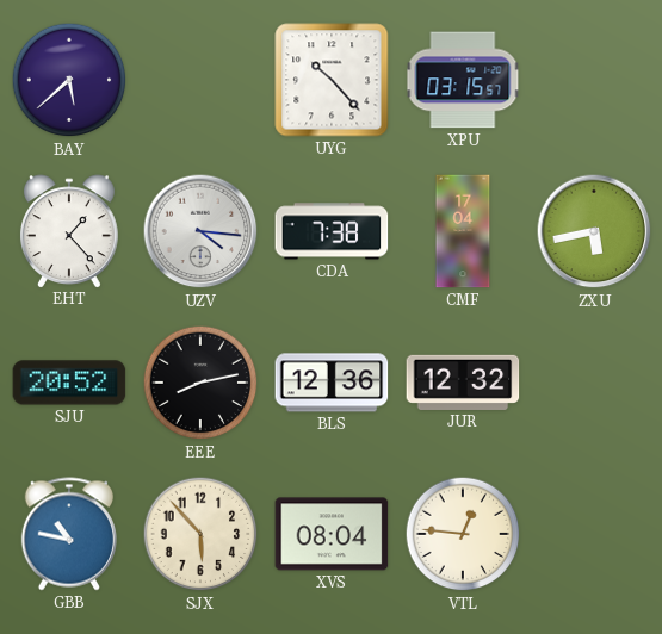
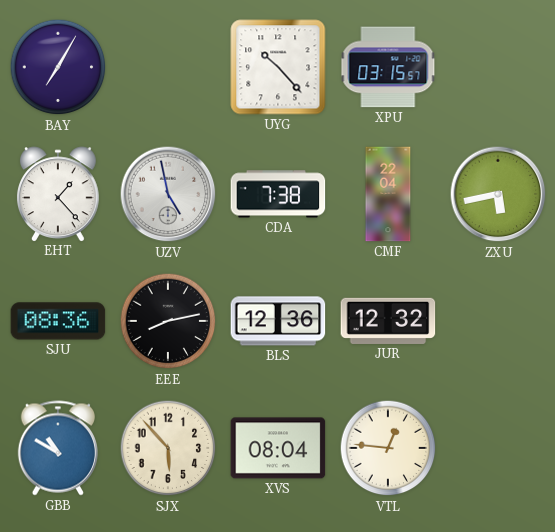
BAY: 5:38 -> 7:05 (58, 67)
UZV: 4:16 -> 4:58 (168, 194)
CMF: 17:04 -> 22:04 (388, 194)
SJU: 20:52 -> 08:36 (58, 321)
GBB: 10:47 -> 10:50 (57, 448)
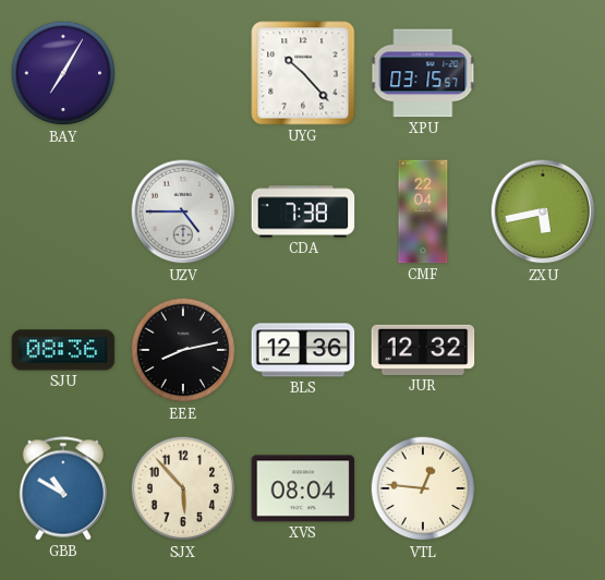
EHT: 1:23 -> none (58, 194)
UZV: 4:58 -> 4:45 (183, 212)
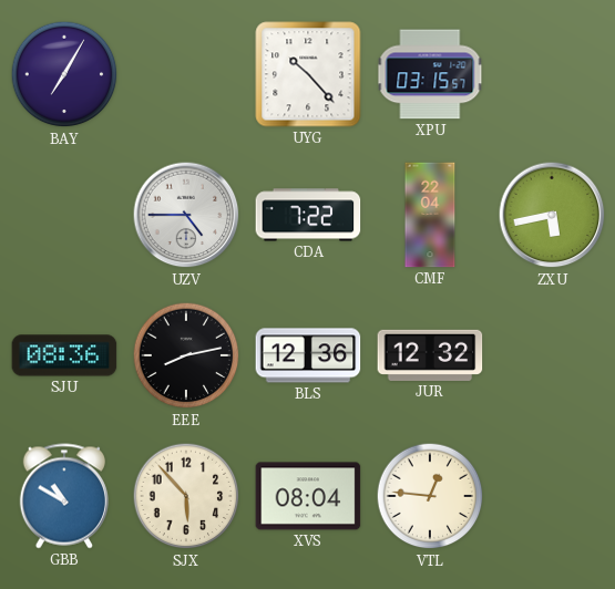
CDA: 7:38 -> 7:22 (308, 215)
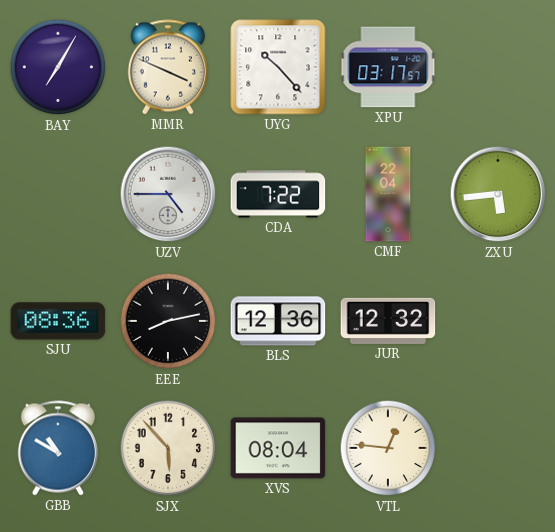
MMR: none -> 3:49 (167, 67)
XPU: 03:15 -> 03:17 (388, 67)
ZXU: 5:43 -> 5:44 (498, 194)
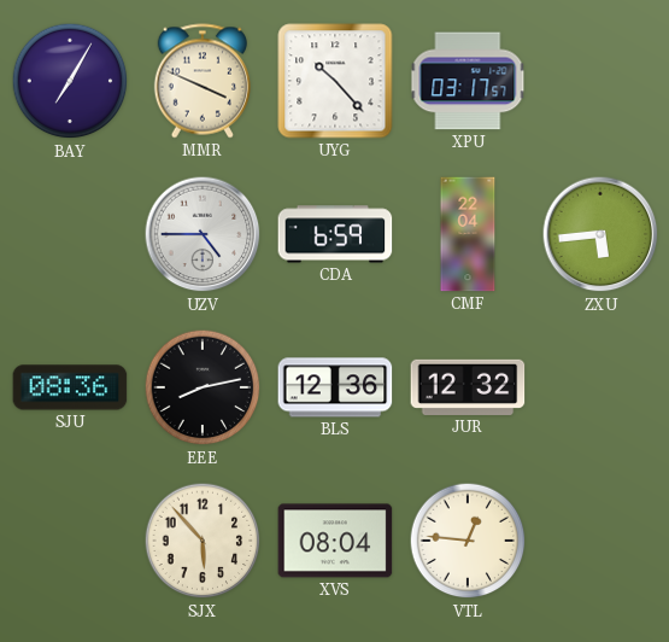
CDA: 7:22 -> 6:59 (335, 234)
GBB: 10:50 -> none (57, 448)
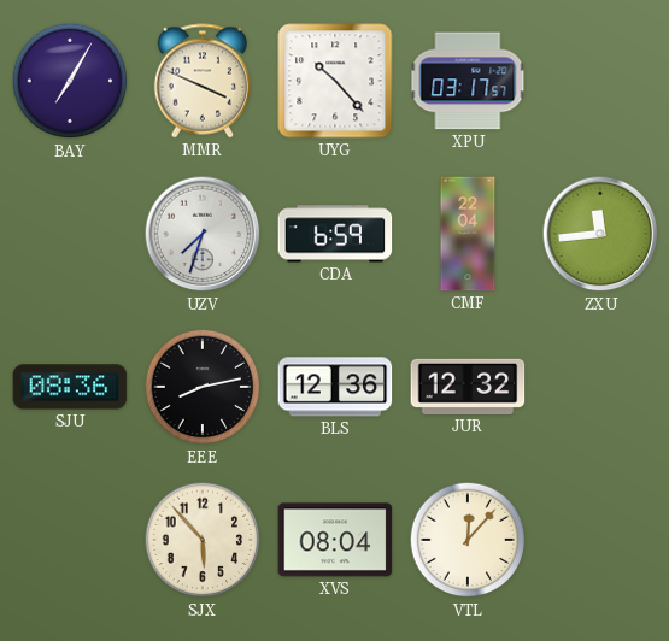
UZV: 4:45 -> 7:33 (203, 234)
ZXU: 5:44 -> 11:44 (600, 234)
VTL: 12:46 -> 12:07 (468, 540)
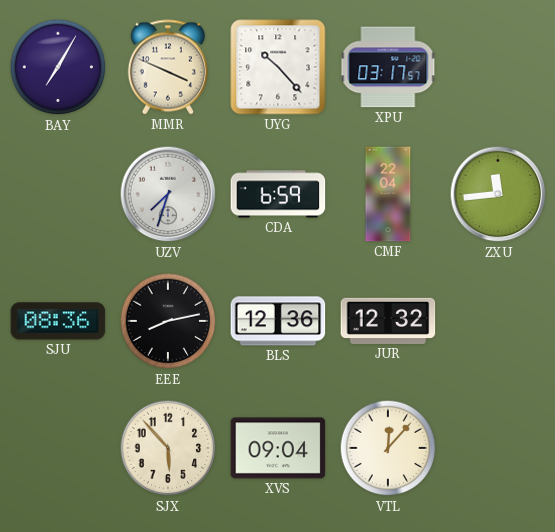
XVS: 08:04 -> 09:04 (278, 448)
